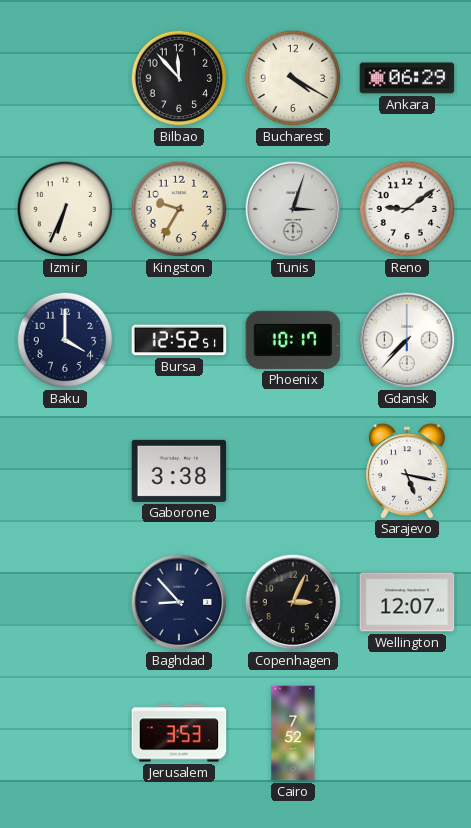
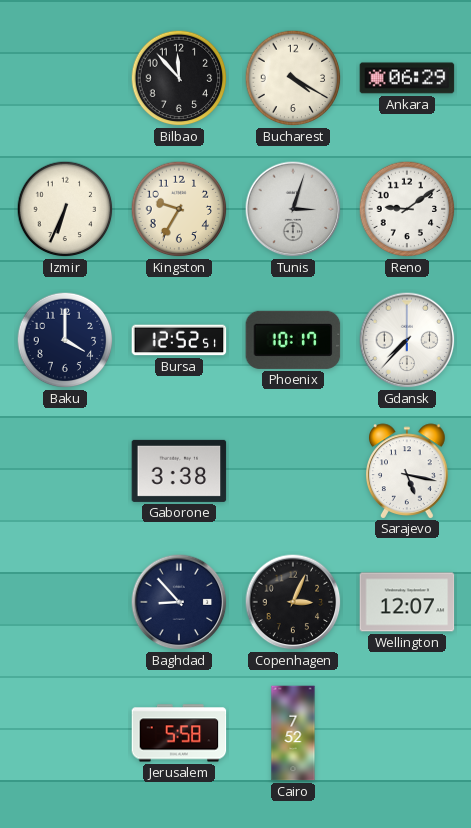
Jerusalem: 3:53 -> 5:58 (179, 733)
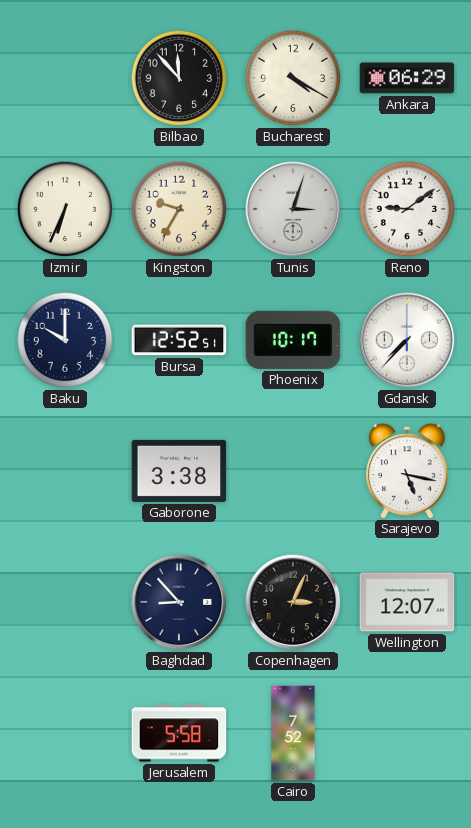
Baku: 4:00 -> 10:00 (65, 340)
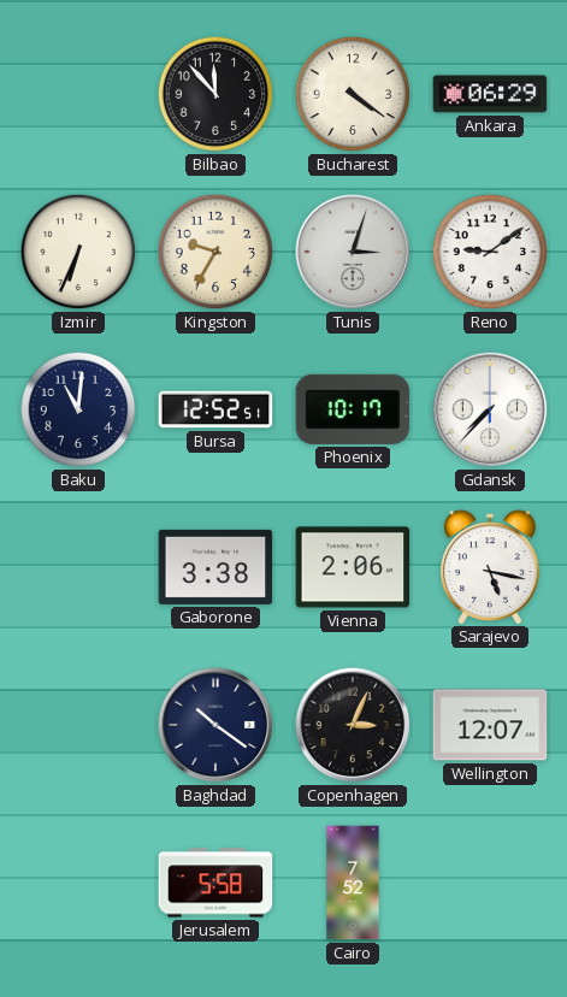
Bucharest: 4:20 -> 4:21 (353, 94)
Baku: 10:00 -> 11:01 (78, 409)
Vienna: none -> 2:06 (353, 567)
Baghdad: 8:53 -> 10:21 (215, 725)
